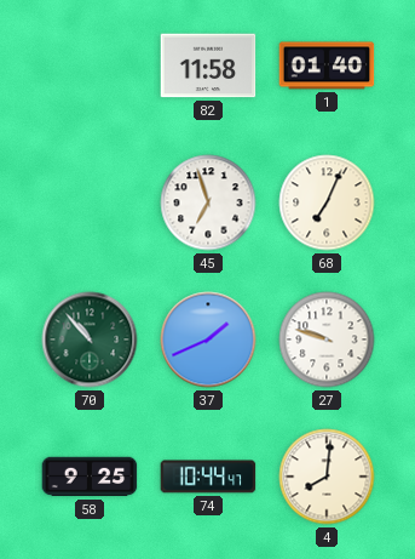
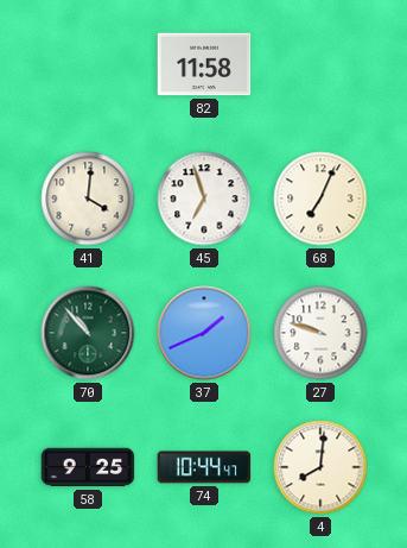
1: 01:40 -> none (327, 65)
41: none -> 4:01 (88, 199)
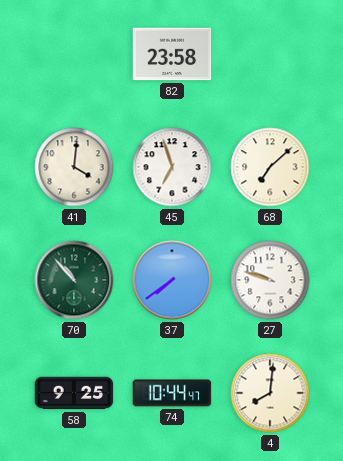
82: 11:58 -> 23:58 (172, 54)
68: 7:04 -> 7:08 (270, 167)
37: 1:41 -> 7:39 (172, 280)
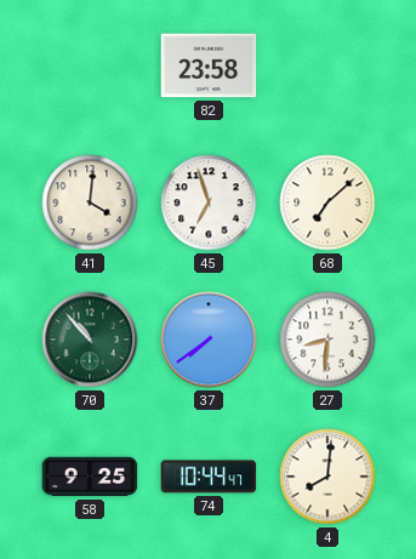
27: 9:48 -> 8:31 (327, 340)
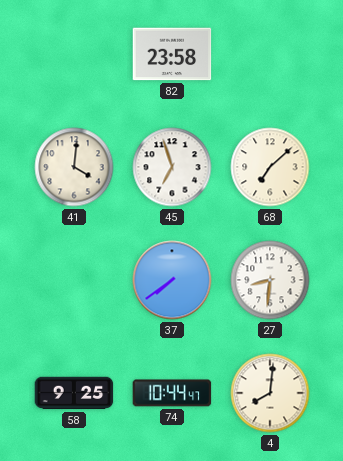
70: 10:53 -> none (90, 340)
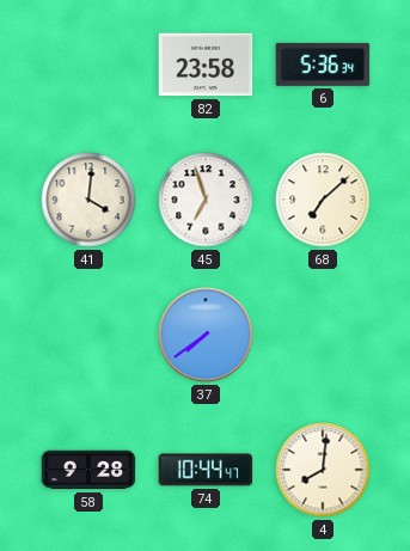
6: none -> 5:36 (323, 65)
27: 8:31 -> none (270, 280)
58: 9:25 -> 9:28 (88, 470)
